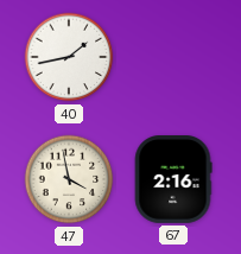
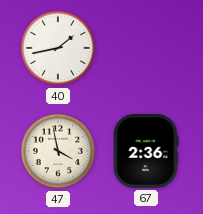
67: 2:16 -> 2:36 (146, 152)
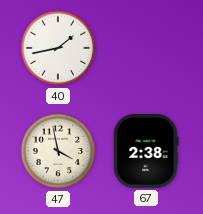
67: 2:36 -> 2:38 (146, 152)
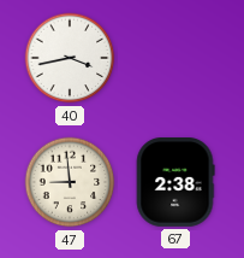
40: 1:43 -> 3:43 (70, 58)
47: 3:58 -> 8:59 (70, 182)
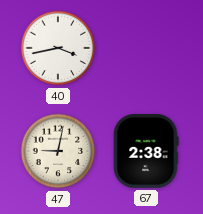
47: 8:59 -> 9:02 (58, 151)
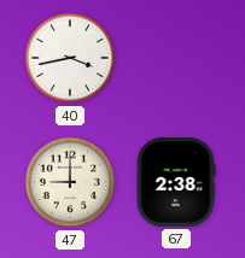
47: 9:02 -> 9:00 (70, 182)
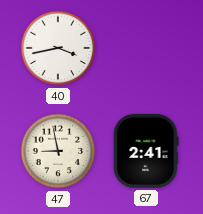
47: 9:00 -> 8:58 (58, 151)
67: 2:38 -> 2:41 (146, 152)
